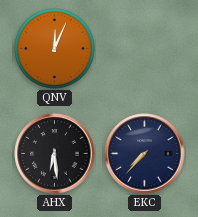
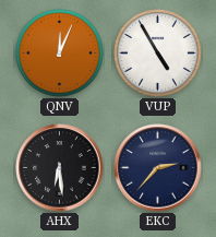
VUP: none -> 4:55 (158, 54)
EKC: 7:37 -> 2:37 (158, 168)
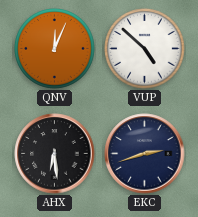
VUP: 4:55 -> 4:52 (145, 49)
EKC: 2:37 -> 2:42 (145, 154)
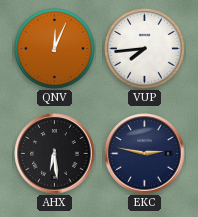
VUP: 4:52 -> 7:44 (145, 49)
EKC: 2:42 -> 2:47 (145, 154)
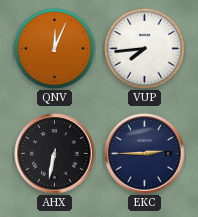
AHX: 6:29 -> 6:32 (55, 154)
EKC: 2:47 -> 2:45 (145, 154)
